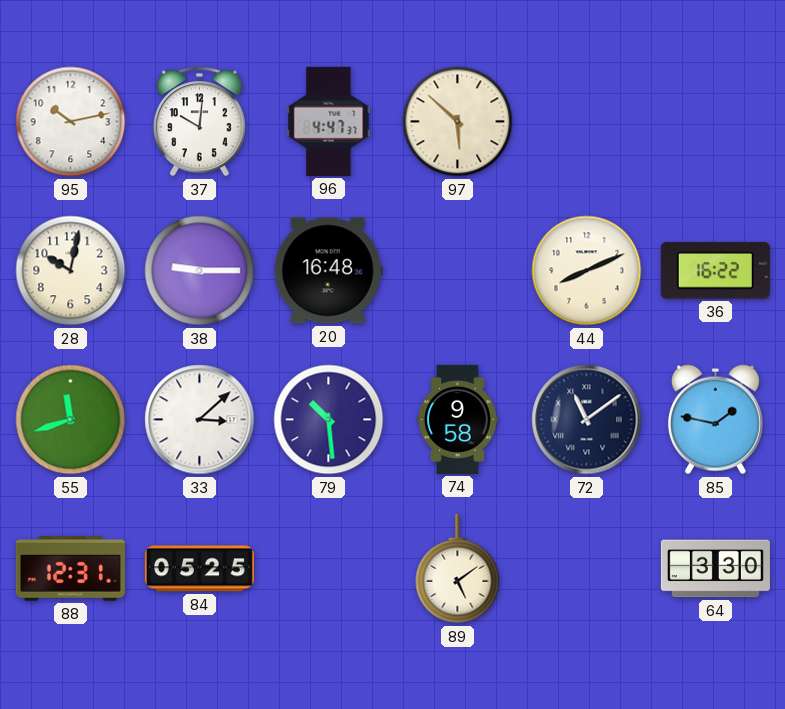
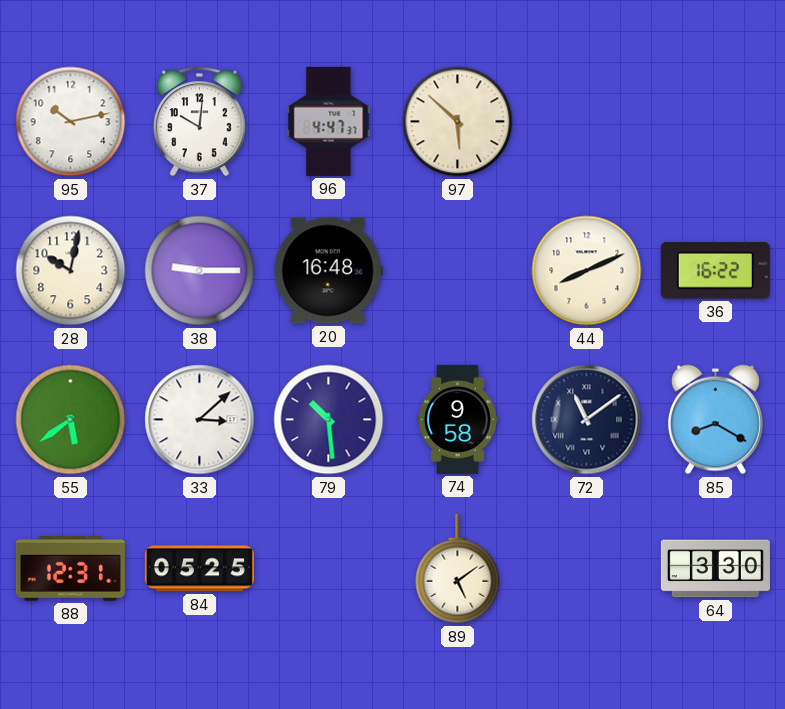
55: 11:42 -> 5:39 (71, 420)
85: 1:47 -> 8:20 (715, 420)
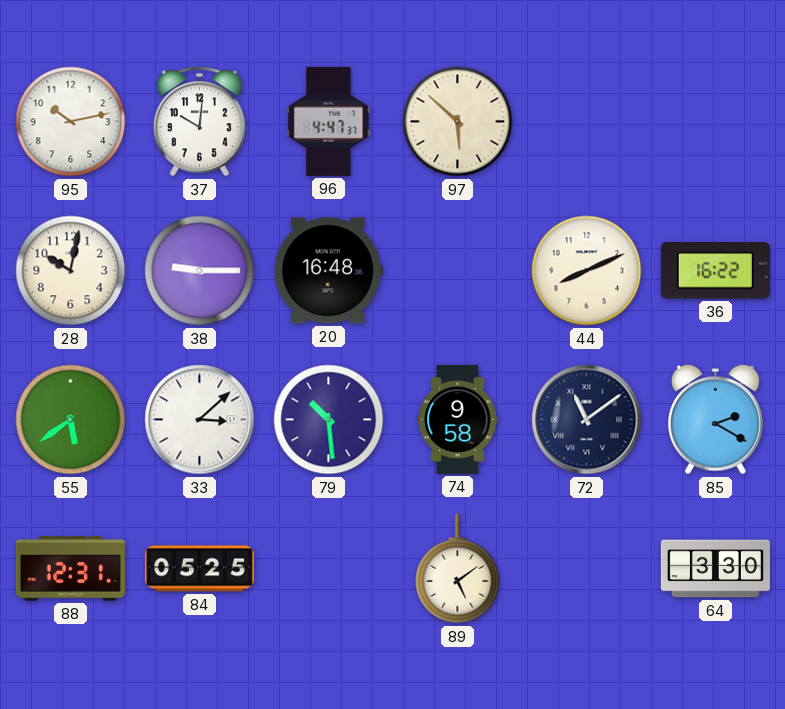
85: 8:20 -> 2:20 (715, 420)
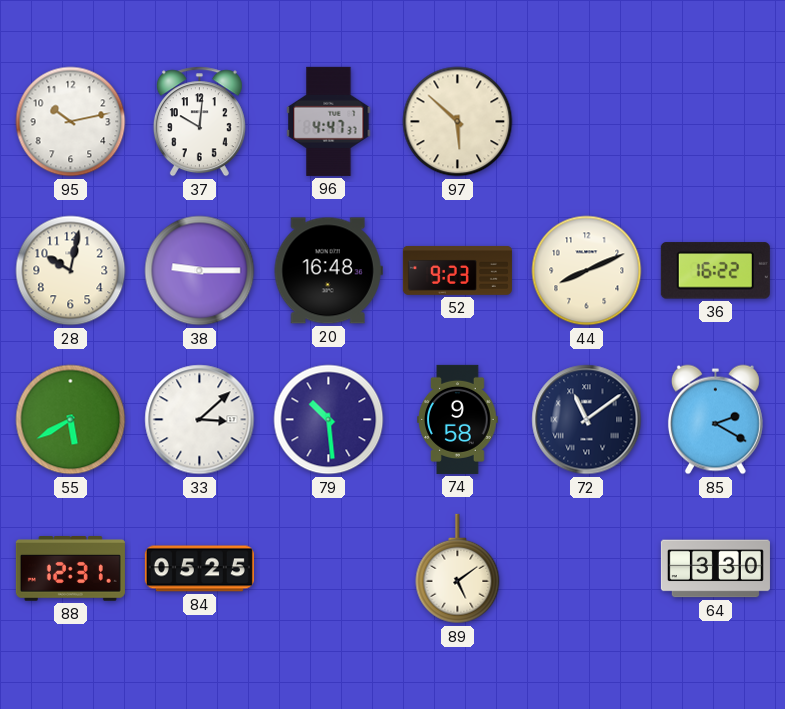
52: none -> 9:23 (457, 270)
55: 5:39 -> 5:40 (71, 420)
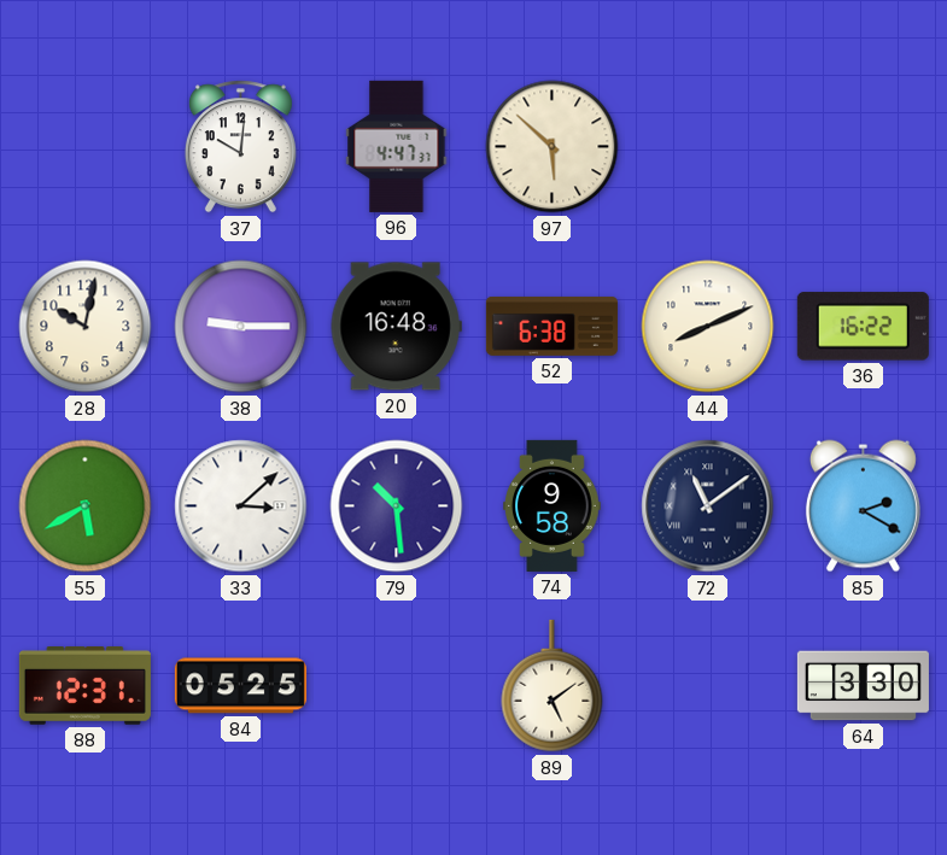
95: 10:13 -> none (71, 122)
52: 9:23 -> 6:38 (551, 326)
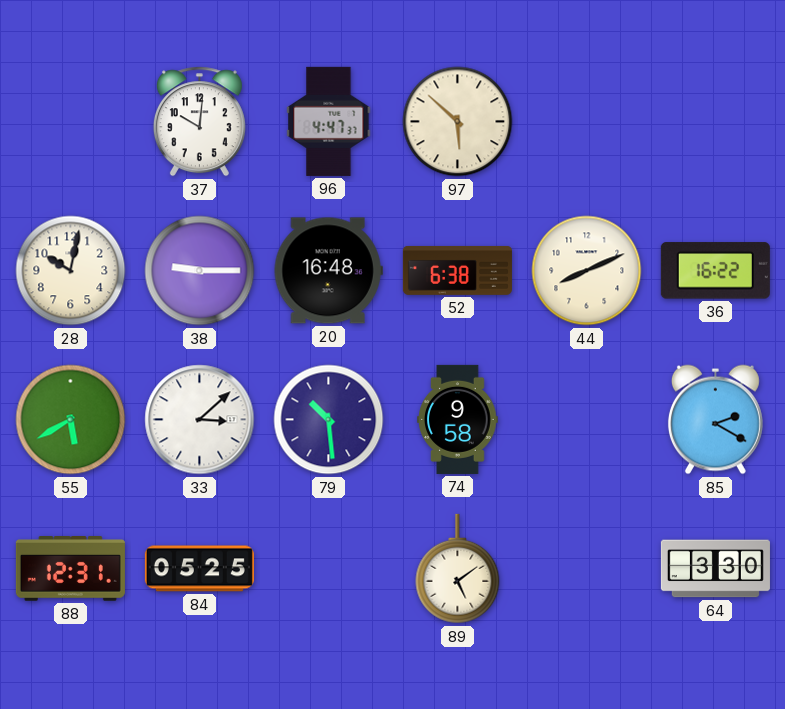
72: 11:09 -> none (708, 506)
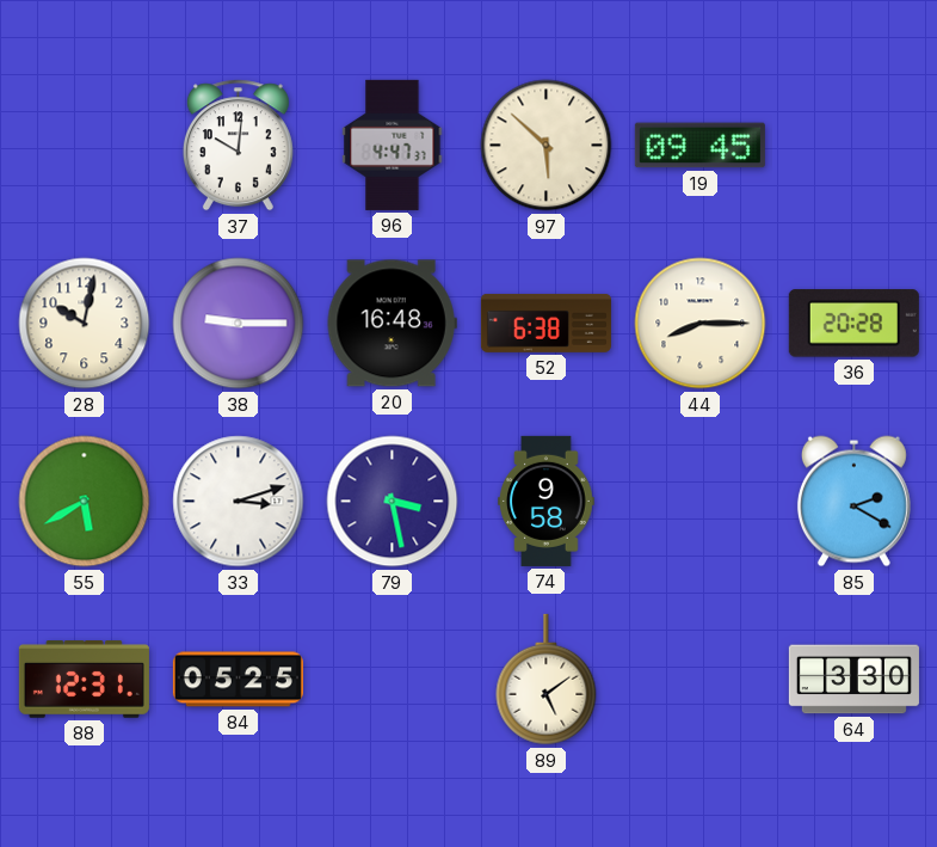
19: none -> 09:45 (699, 146)
44: 8:11 -> 8:15 (701, 324)
36: 16:22 -> 20:28 (853, 324)
33: 3:08 -> 3:12 (239, 502)
79: 10:29 -> 3:28 (393, 502)
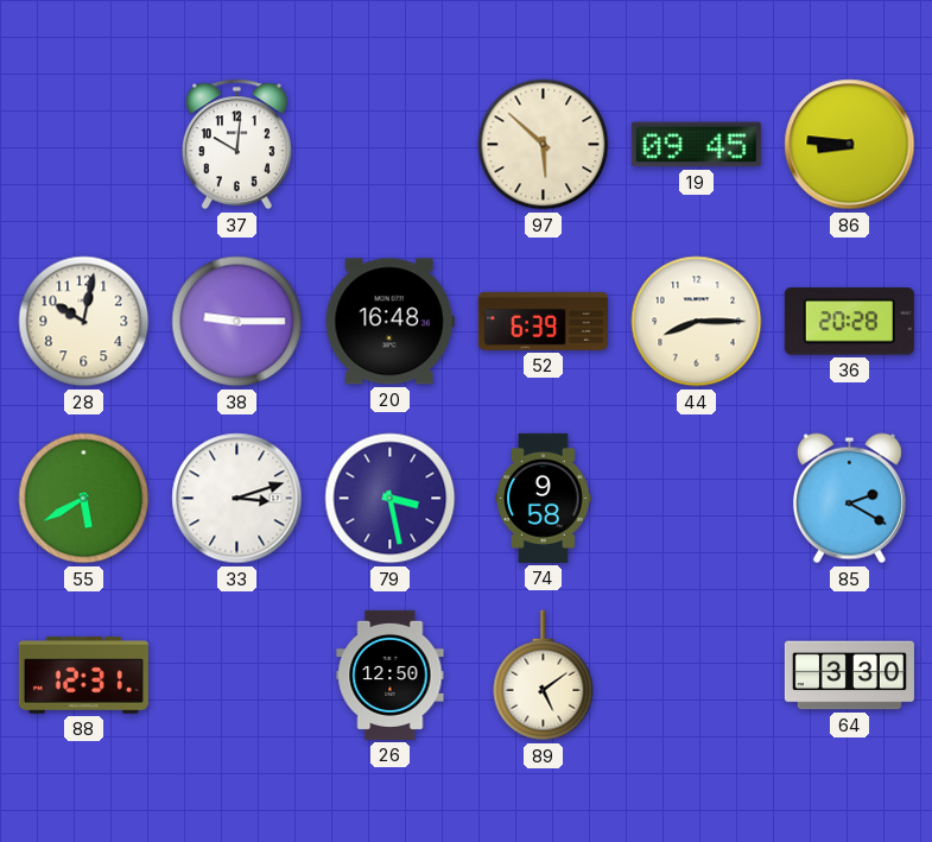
96: 4:47 -> none (393, 145)
86: none -> 8:46 (850, 145)
52: 6:38 -> 6:39 (543, 321)
84: 05:25 -> none (238, 680)
26: none -> 12:50 (391, 675)
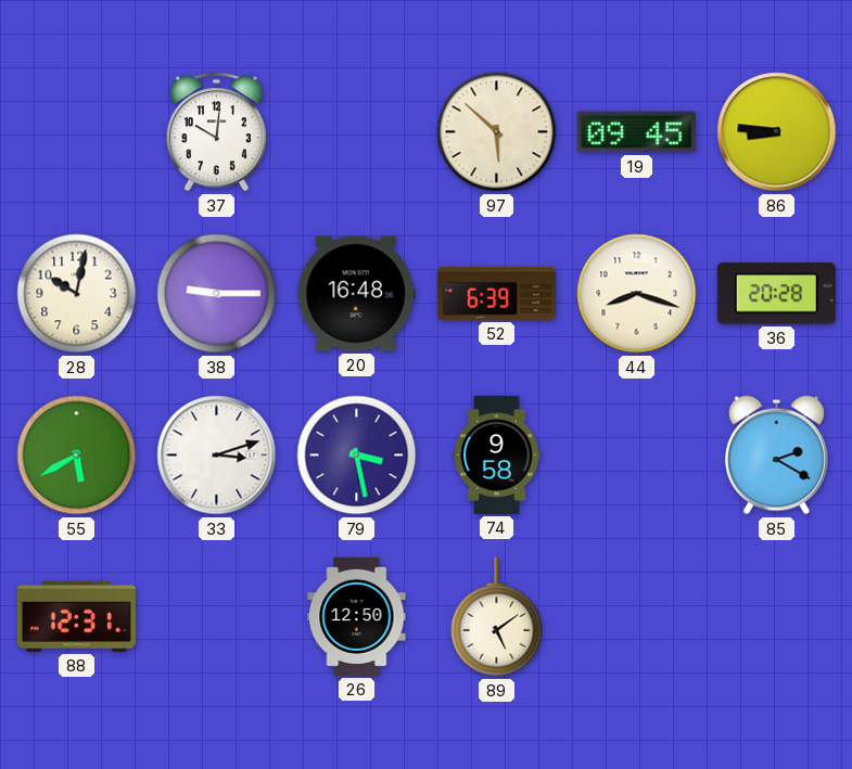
44: 8:15 -> 8:18 (637, 294)
64: 3:30 -> none (849, 676)
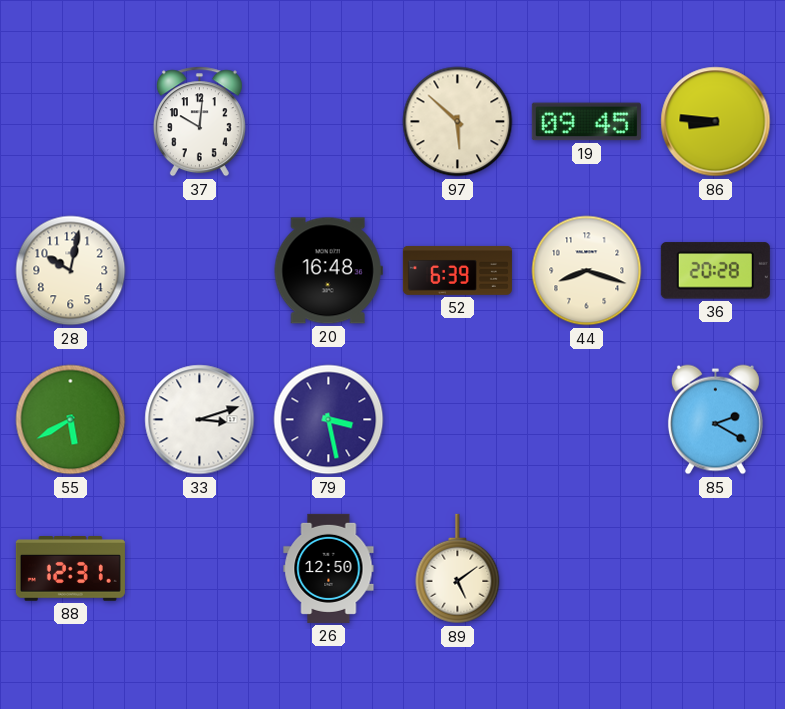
38: 9:15 -> none (217, 294)
74: 9:58 -> none (497, 454)
